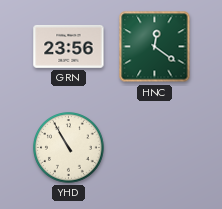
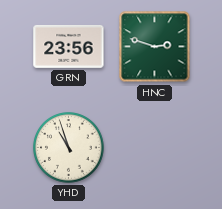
HNC: 12:21 -> 2:48 (155, 47)
YHD: 10:55 -> 10:57 (69, 148)
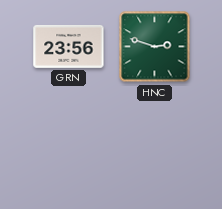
YHD: 10:57 -> none (69, 148)
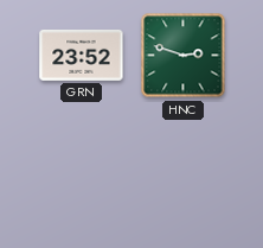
GRN: 23:56 -> 23:52 (82, 55)
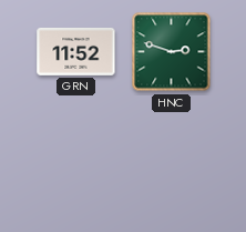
GRN: 23:52 -> 11:52 (76, 51)
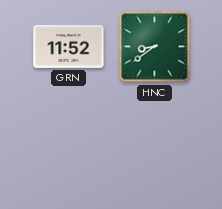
HNC: 2:48 -> 8:39 (155, 47)
